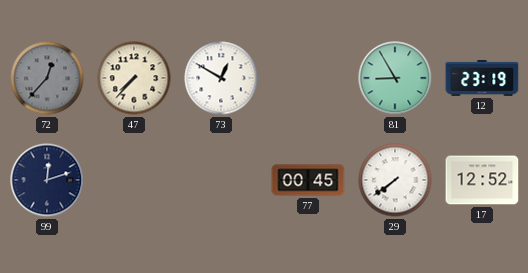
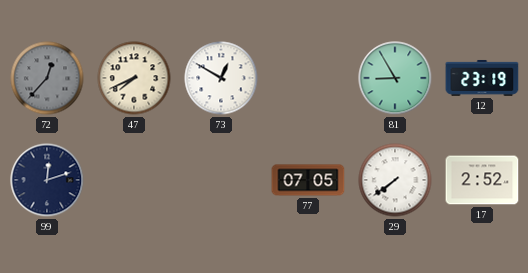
47: 7:37 -> 7:41 (134, 78)
77: 00:45 -> 07:05 (308, 180)
17: 12:52 -> 2:52 (482, 180)
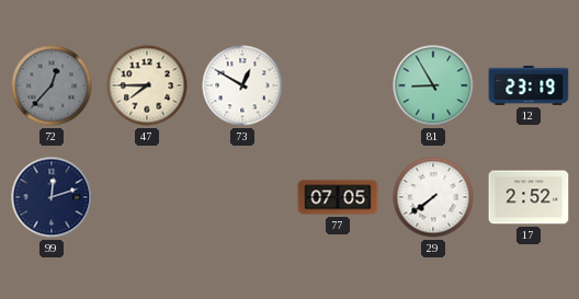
47: 7:41 -> 7:45 (147, 85)
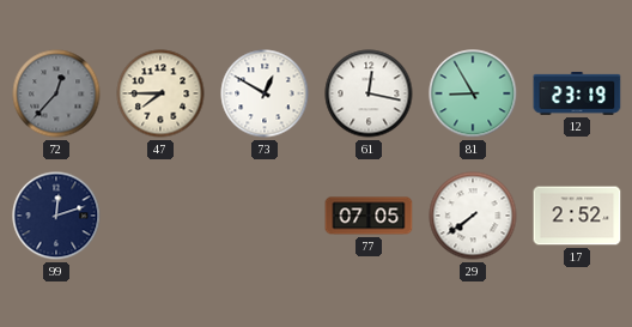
61: none -> 12:17 (369, 93)
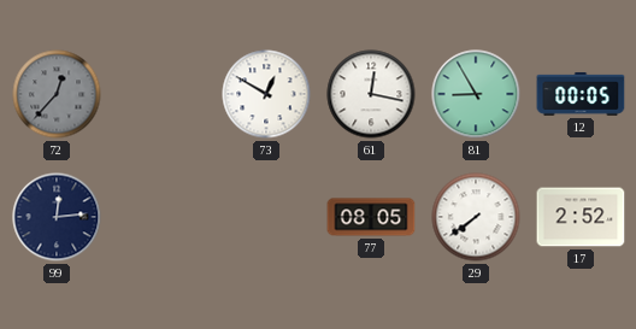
47: 7:45 -> none (160, 93)
12: 23:19 -> 00:05 (581, 94)
99: 12:12 -> 12:14 (57, 217)
77: 07:05 -> 08:05 (371, 217)
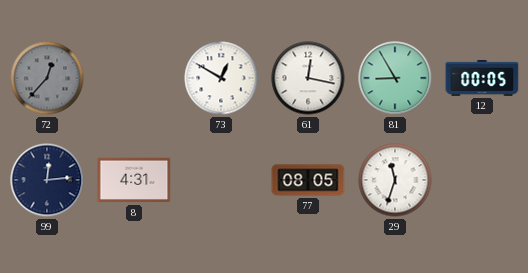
8: none -> 4:31 (134, 180)
29: 7:39 -> 11:33 (395, 180)
17: 2:52 -> none (581, 217)
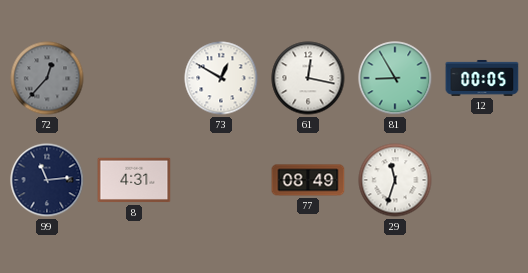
99: 12:14 -> 11:14 (47, 180)
77: 08:05 -> 08:49 (308, 180)
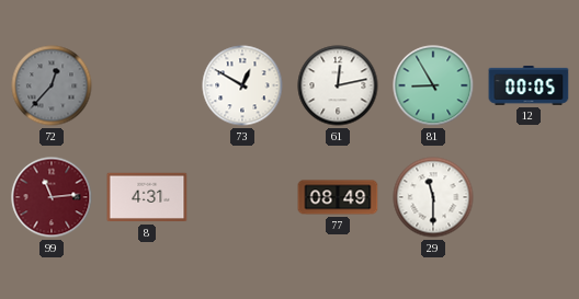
61: 12:17 -> 12:13 (338, 85)
99 dial: navy -> burgundy (52, 197)
29: 11:33 -> 11:30 (433, 197)
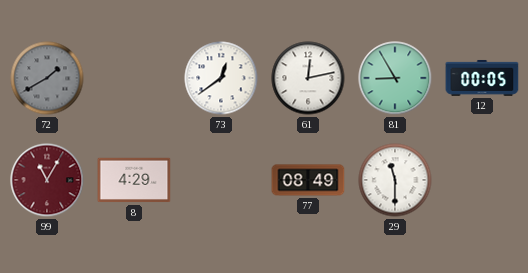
72: 12:37 -> 1:40 (47, 78)
73: 12:50 -> 12:39 (221, 78)
99: 11:14 -> 11:05 (47, 180)
8: 4:31 -> 4:29 (134, 180)
